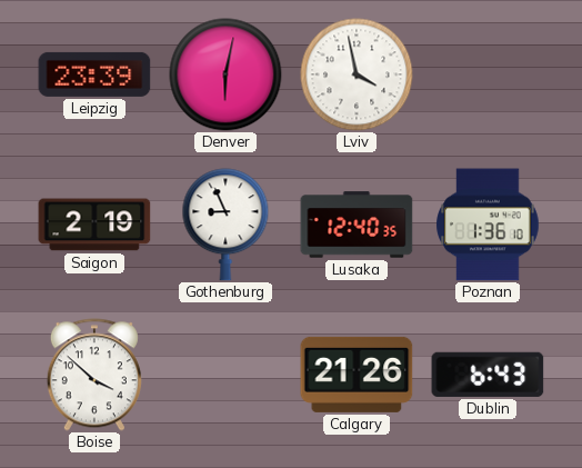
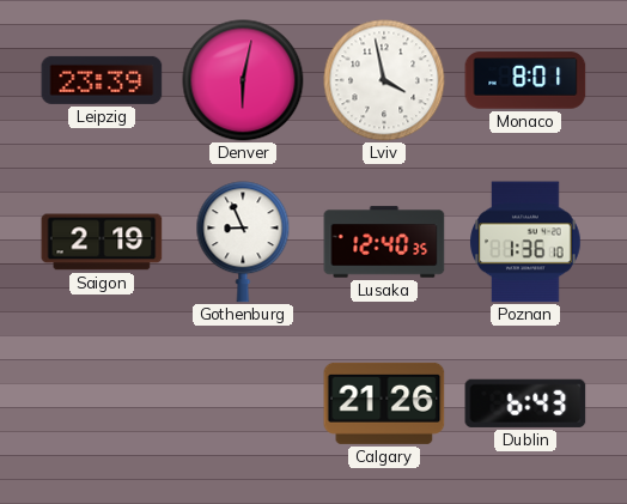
Monaco: none -> 8:01 (525, 80)
Boise: 3:52 -> none (94, 375)
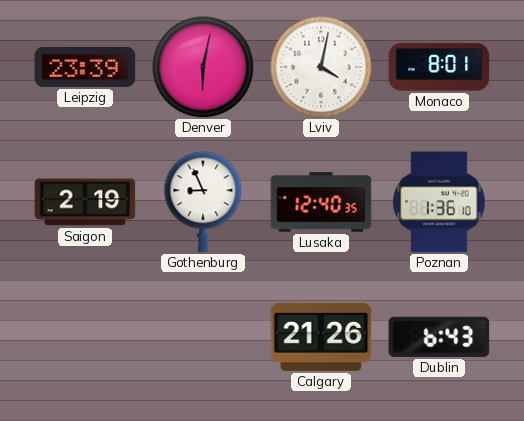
Lviv: 3:58 -> 4:02 (321, 67)
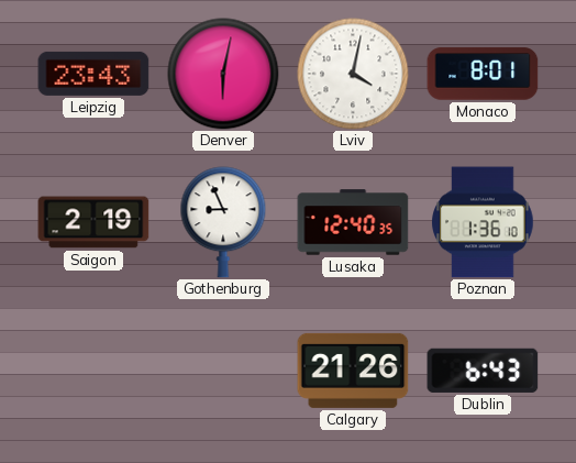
Leipzig: 23:39 -> 23:43 (93, 74)
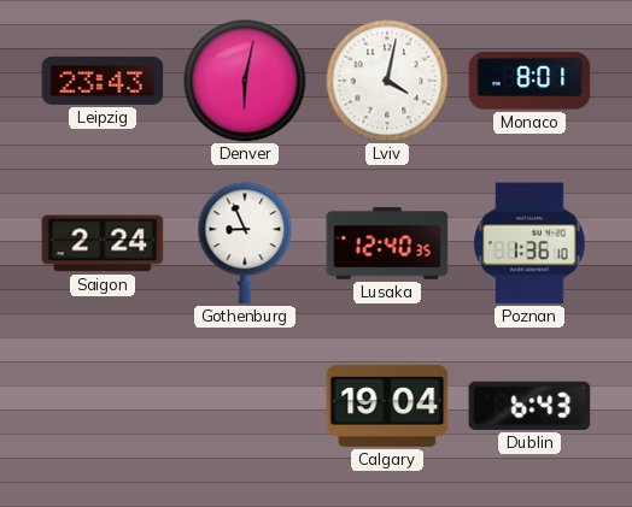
Saigon: 2:19 -> 2:24 (103, 243)
Calgary: 21:26 -> 19:04 (387, 406)
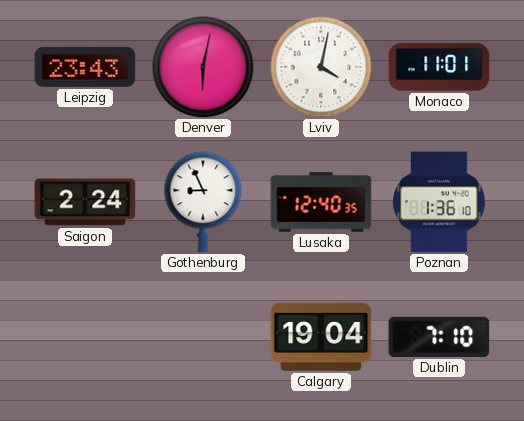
Monaco: 8:01 -> 11:01 (439, 67)
Dublin: 6:43 -> 7:10 (439, 337)
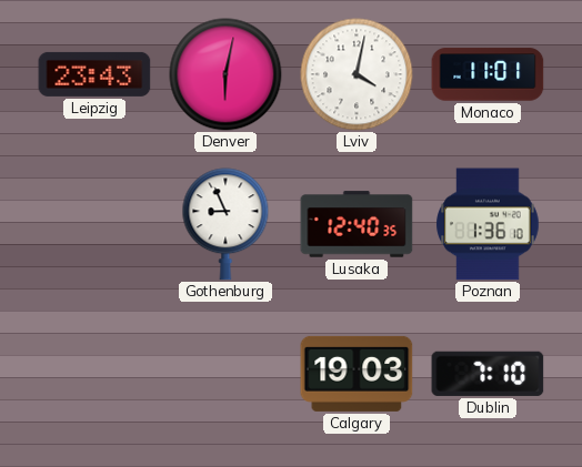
Saigon: 2:24 -> none (85, 202)
Calgary: 19:04 -> 19:03 (357, 374)
